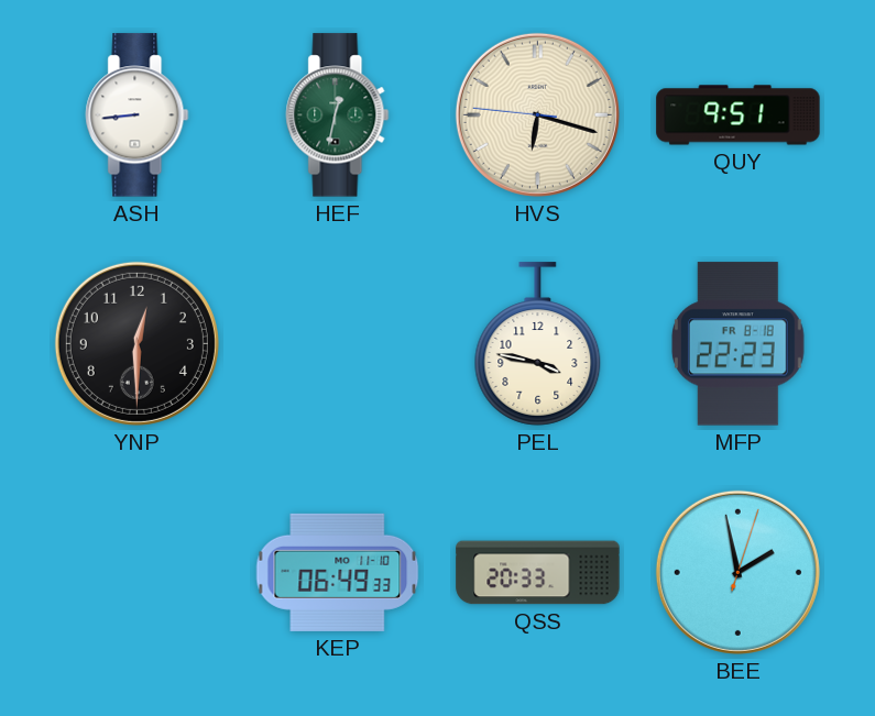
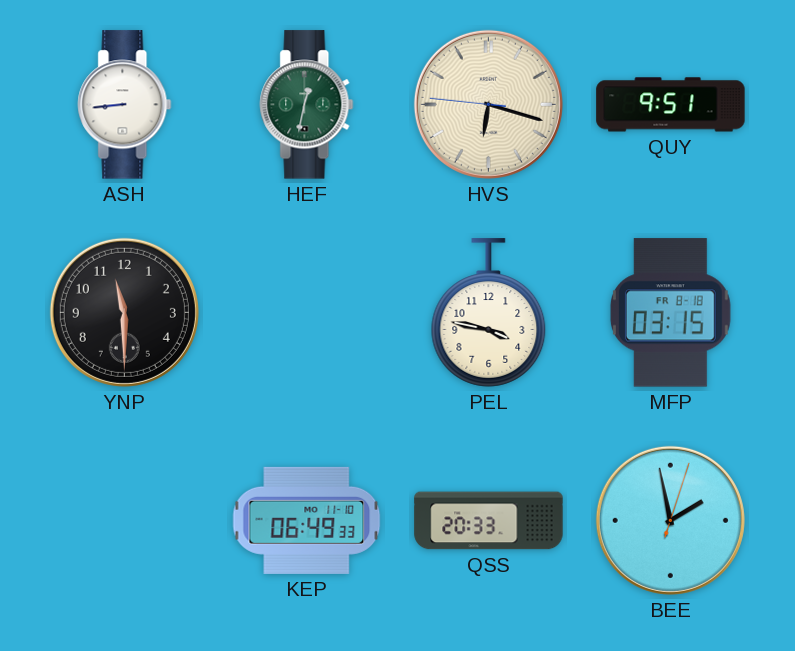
YNP: 12:30 -> 11:30 (124, 312)
MFP: 22:23 -> 03:15 (670, 313)
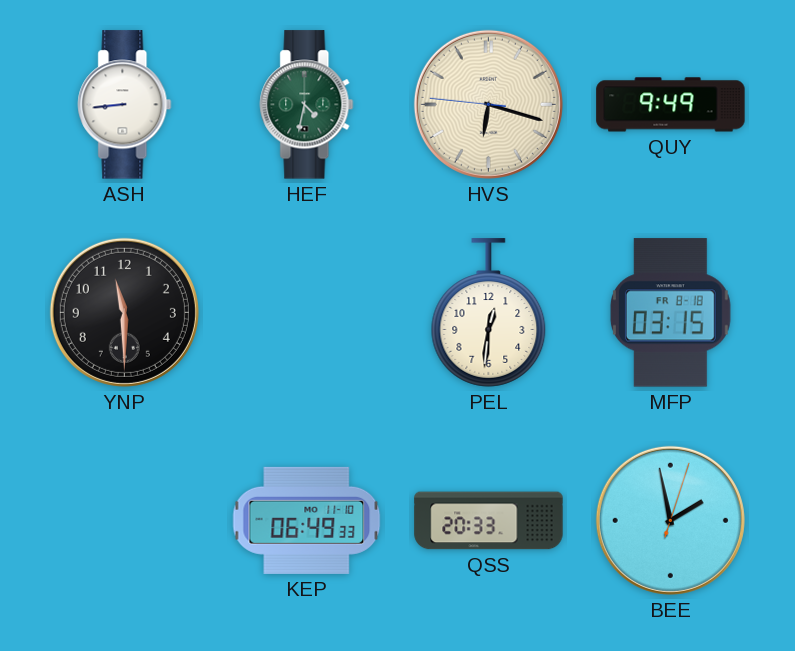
HEF: 12:32 -> 4:32 (307, 105)
QUY: 9:51 -> 9:49 (671, 105)
PEL: 3:47 -> 12:31 (489, 313)
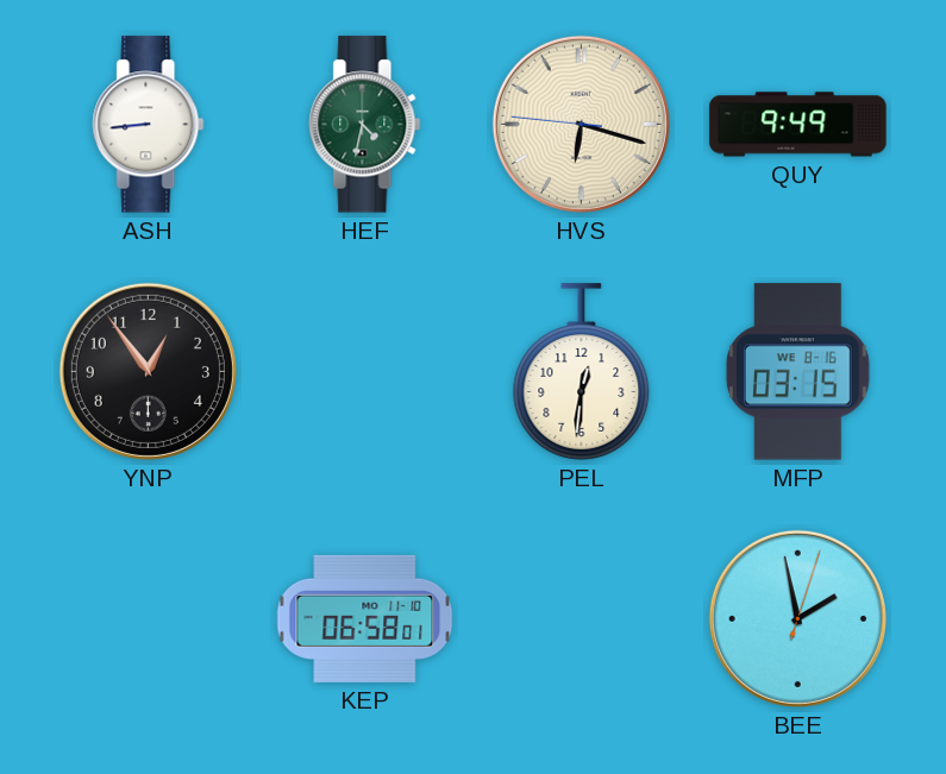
YNP: 11:30 -> 12:54 (148, 371)
MFP date: FR 8-18 -> WE 8-16 (797, 372)
KEP: 06:49 -> 06:58 (365, 618)
QSS: 20:33 -> none (489, 521)
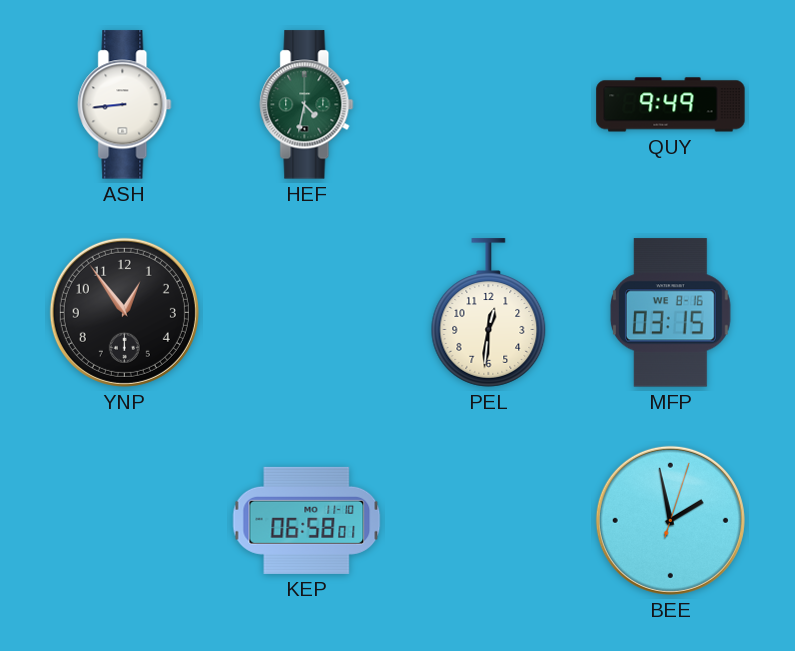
HVS: 6:17 -> none (581, 124)
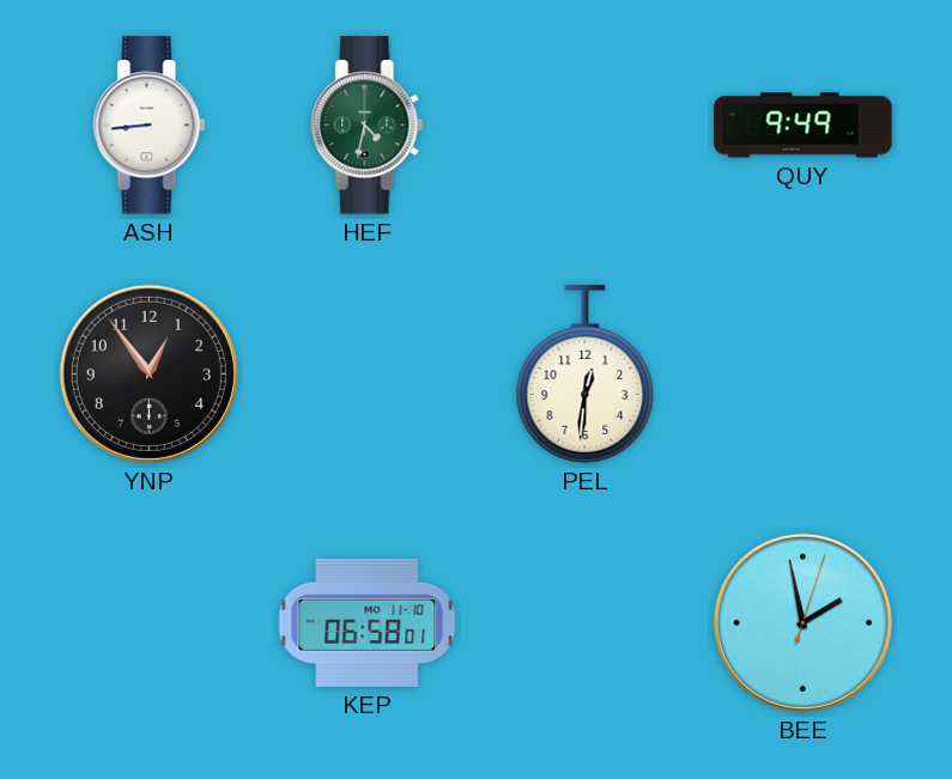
MFP: 03:15 -> none (670, 313)
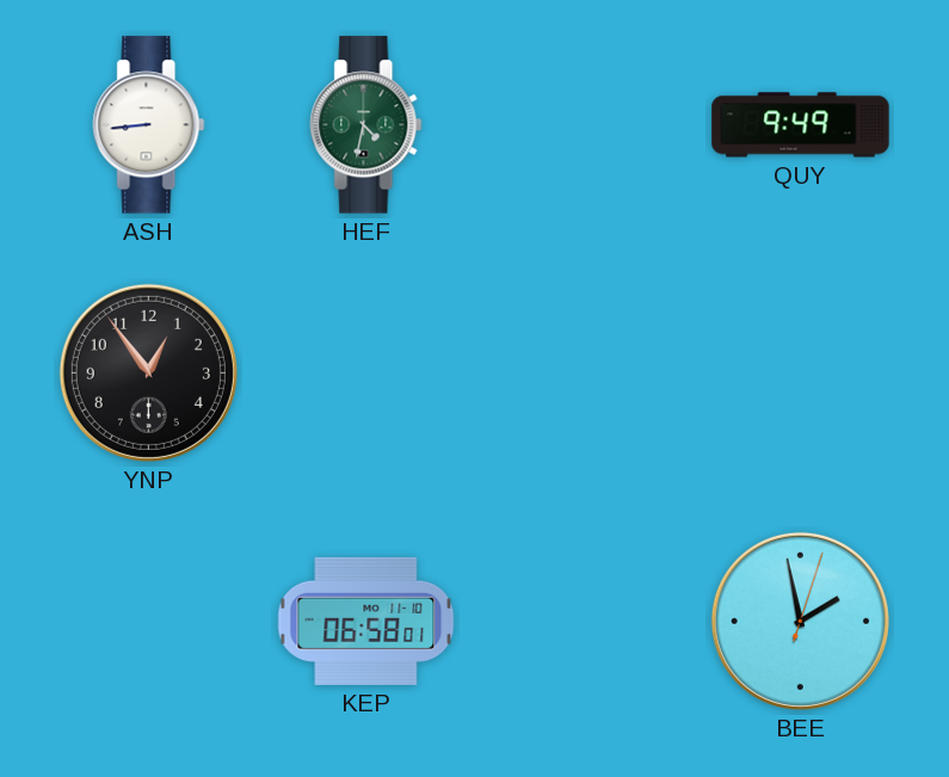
PEL: 12:31 -> none (586, 375)
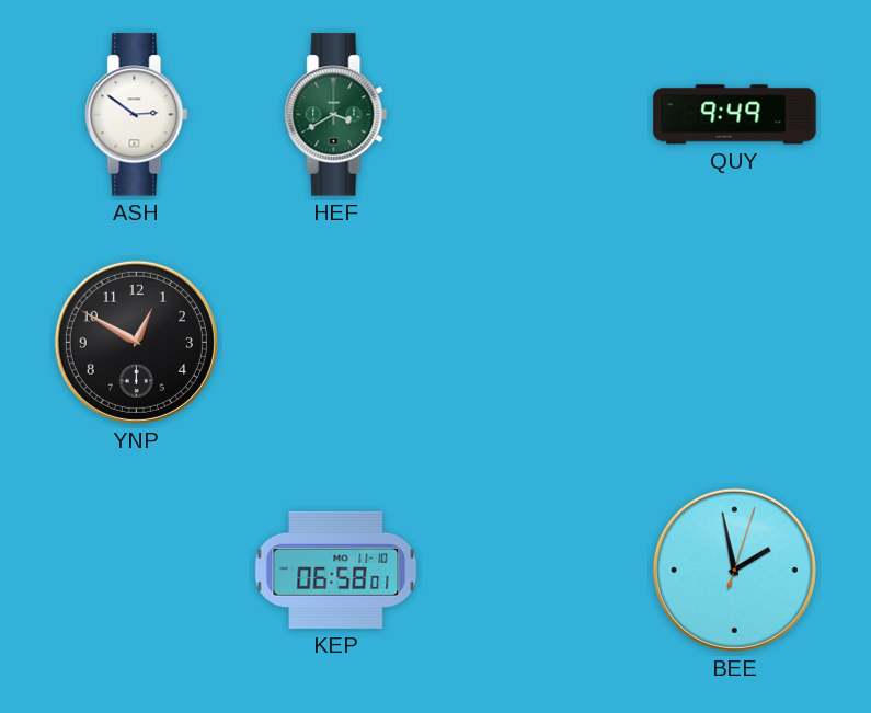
ASH: 8:44 -> 2:51 (137, 115)
HEF: 4:32 -> 3:40 (336, 115)
YNP: 12:54 -> 12:50 (136, 342)
